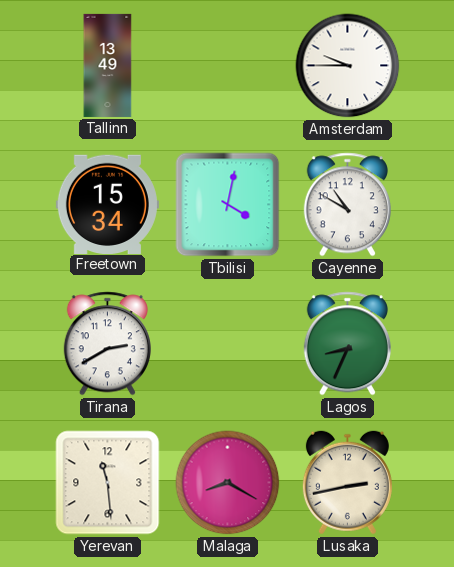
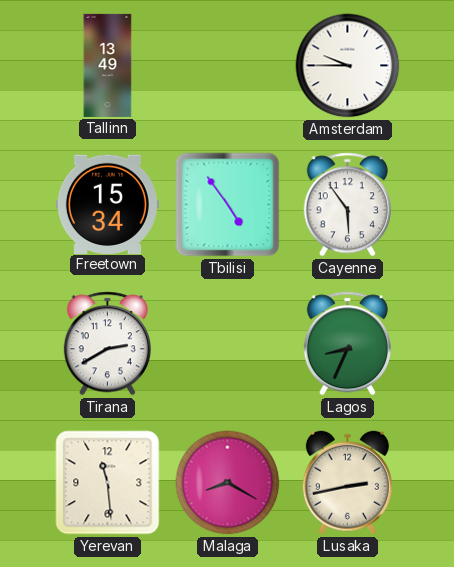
Tbilisi: 4:02 -> 4:54 (228, 205)
Cayenne: 10:50 -> 5:54 (347, 205)
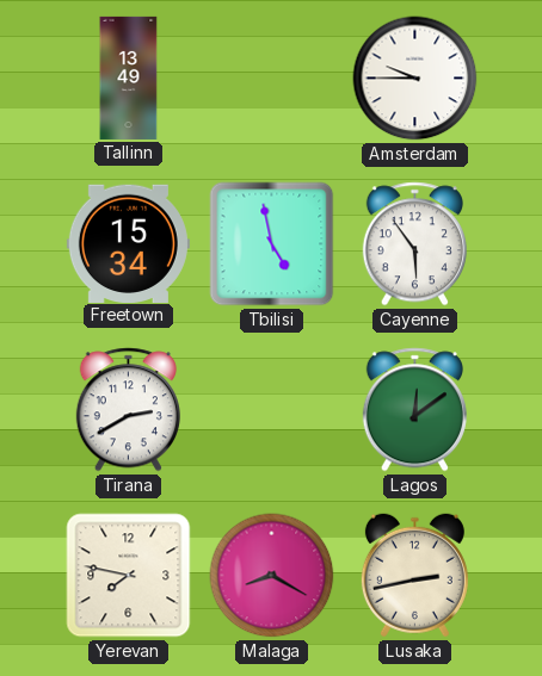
Tbilisi: 4:54 -> 4:58 (272, 244)
Lagos: 8:34 -> 12:09 (414, 410)
Yerevan: 11:29 -> 7:47 (129, 576)
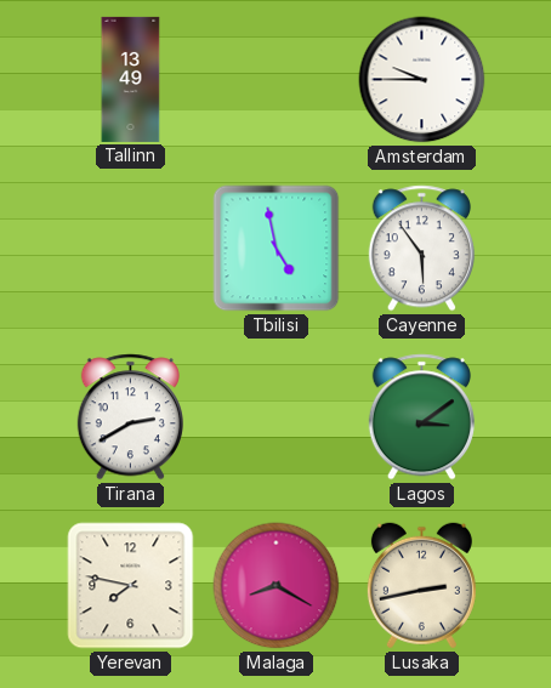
Freetown: 15:34 -> none (128, 243)
Lagos: 12:09 -> 3:09 (421, 417)
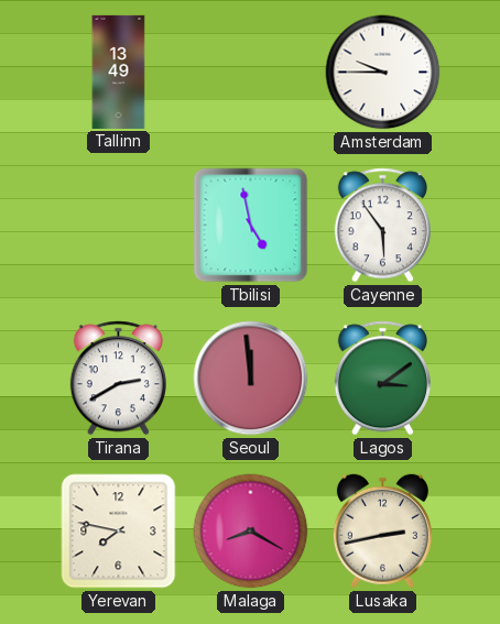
Seoul: none -> 11:59 (251, 379)
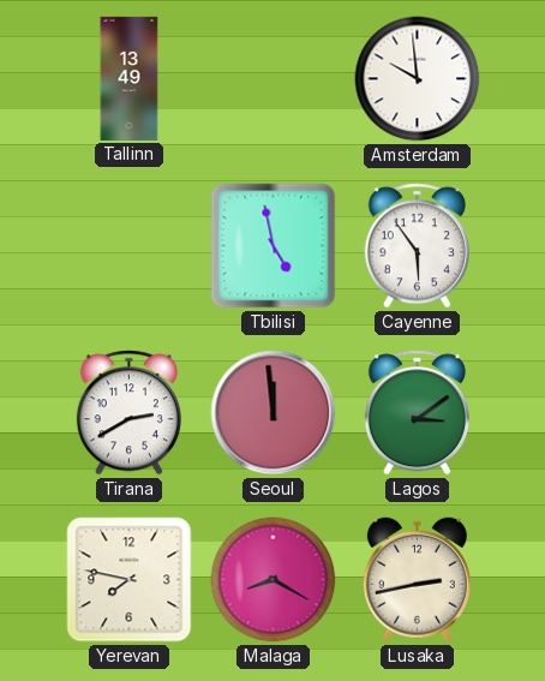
Amsterdam: 9:45 -> 9:59 (418, 79)
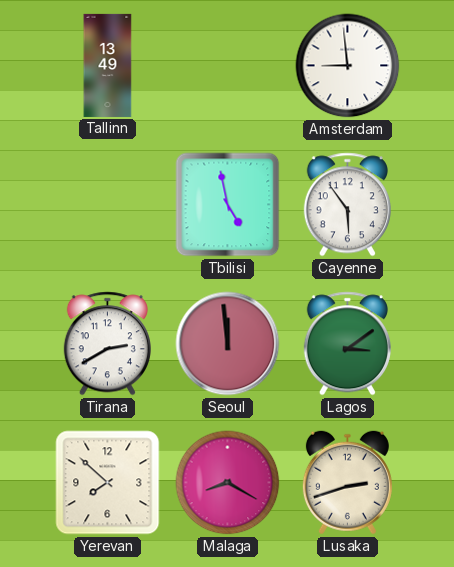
Amsterdam: 9:59 -> 8:59 (348, 66)
Yerevan: 7:47 -> 7:52 (108, 483)
Lusaka: 2:43 -> 2:42 (347, 483)
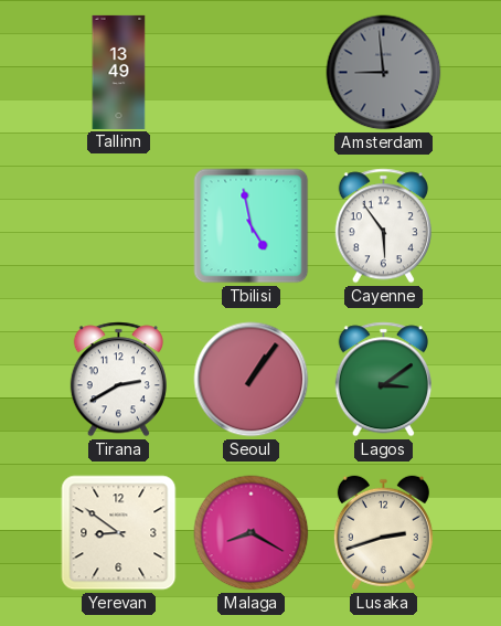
Amsterdam dial: white -> grey (384, 73)
Seoul: 11:59 -> 1:06 (252, 380)
Yerevan: 7:52 -> 8:51 (119, 533)
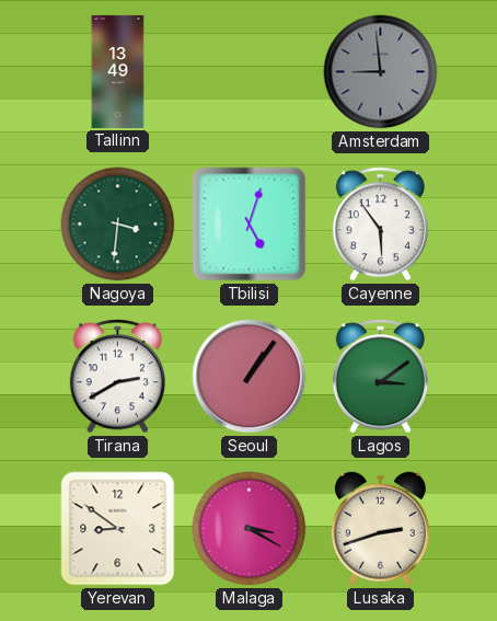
Nagoya: none -> 3:31 (118, 225)
Tbilisi: 4:58 -> 5:03 (250, 225)
Malaga: 8:20 -> 3:20 (250, 529)
